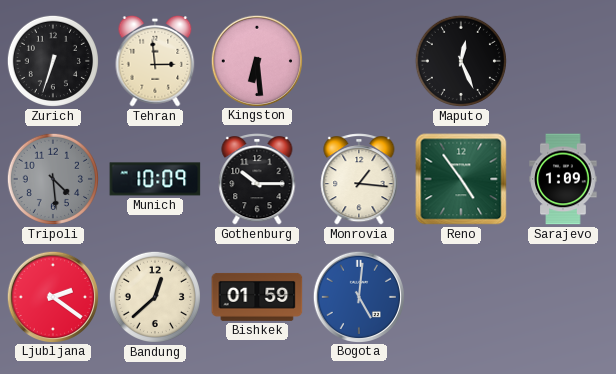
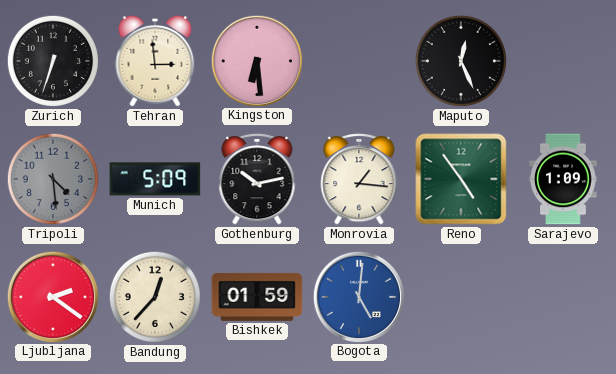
Munich: 10:09 -> 5:09 (155, 179)
Gothenburg: 10:15 -> 10:13 (257, 179)
Bandung: 12:38 -> 12:37 (155, 297)
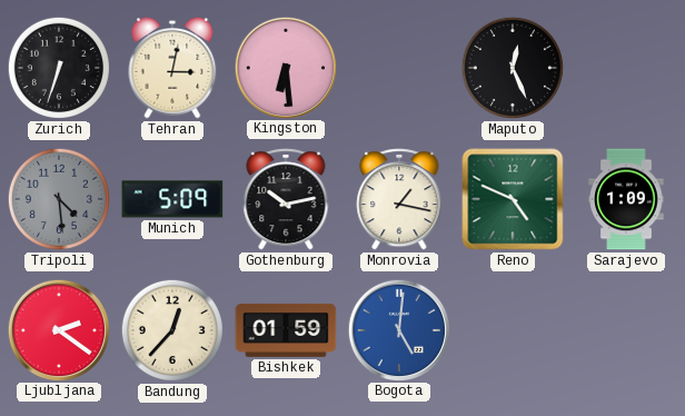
Tehran: 2:59 -> 3:02 (172, 68)
Monrovia: 1:16 -> 1:17 (399, 199)
Reno: 4:54 -> 4:49 (513, 199)
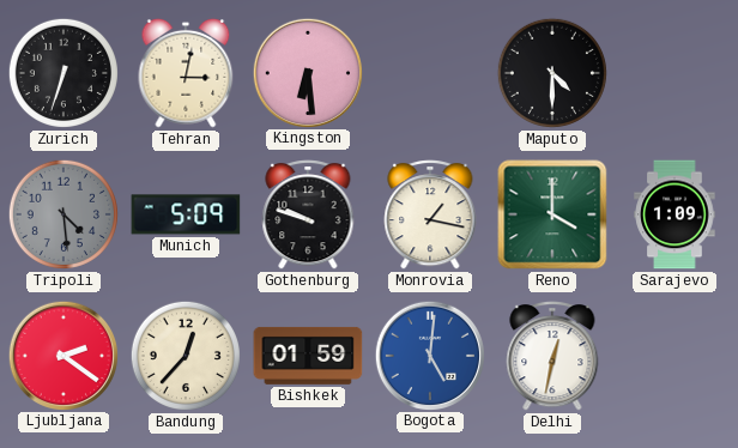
Maputo: 12:26 -> 4:30 (552, 73)
Gothenburg: 10:13 -> 9:48 (308, 214)
Reno: 4:49 -> 4:00 (552, 214)
Delhi: none -> 12:32 (552, 356)
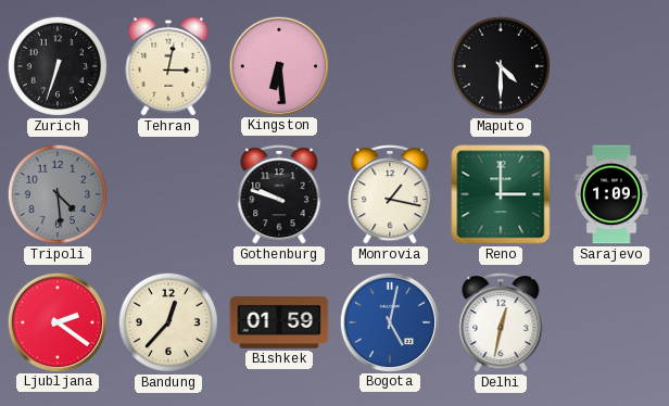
Munich: 5:09 -> none (186, 214)
Reno: 4:00 -> 3:00 (501, 194)
Bogota: 5:01 -> 5:02 (389, 321)
